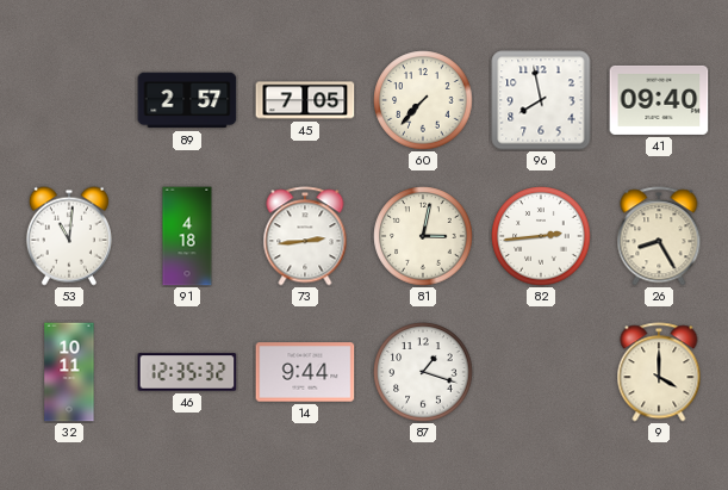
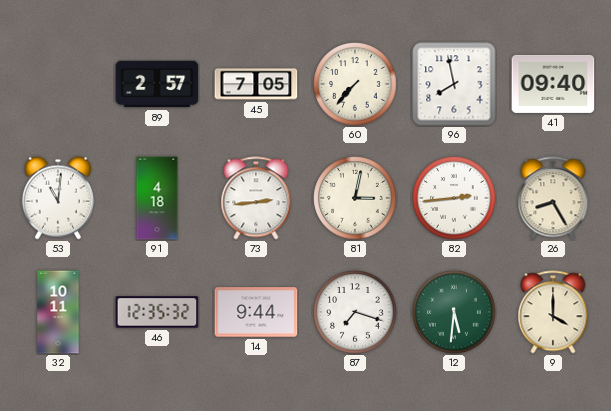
87: 1:18 -> 7:18 (355, 312)
12: none -> 5:31 (454, 312)
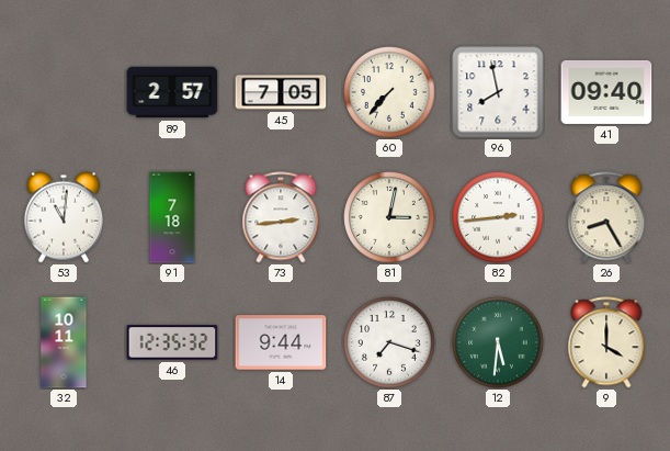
91: 4:18 -> 7:18 (172, 217)
